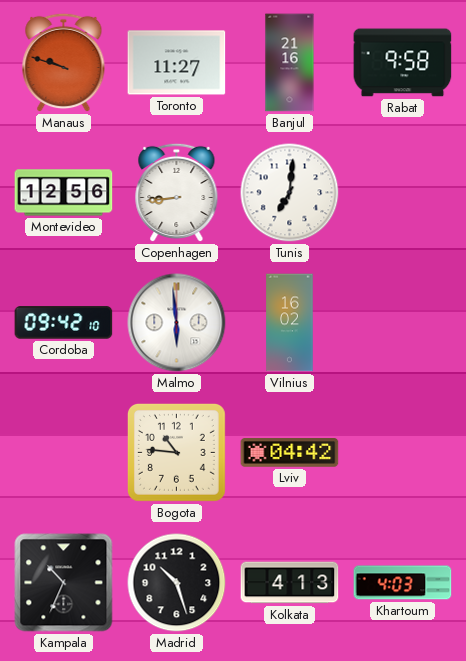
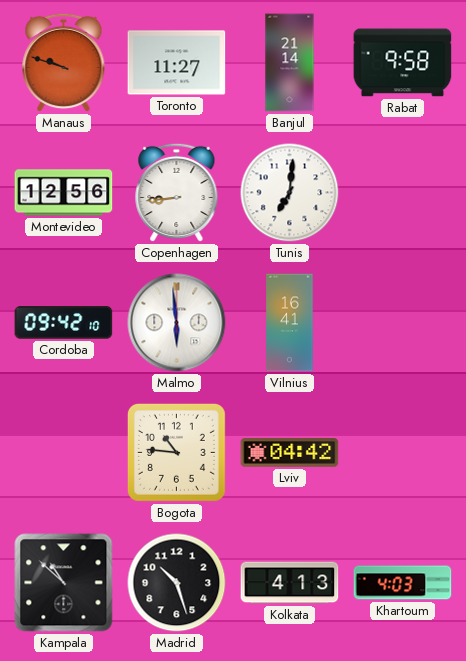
Banjul: 21:16 -> 21:14 (290, 63)
Vilnius: 16:02 -> 16:41 (290, 323)
Kampala: 10:34 -> 10:52 (64, 583)
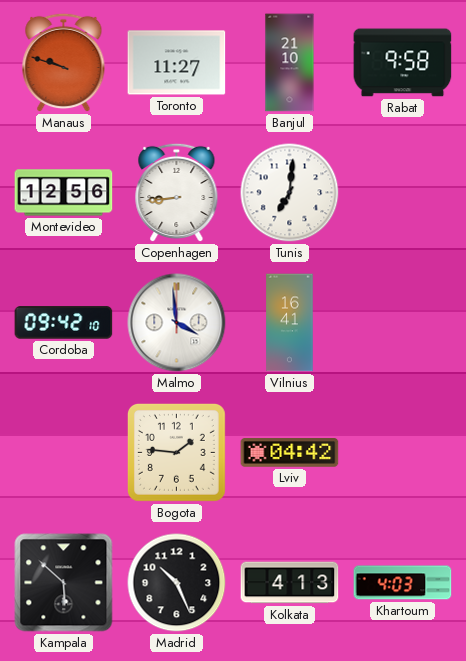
Banjul: 21:14 -> 21:10 (290, 63)
Malmo: 5:59 -> 3:59 (177, 323)
Bogota: 10:46 -> 1:46 (176, 452)
Kampala: 10:52 -> 5:52 (64, 583)
Madrid: 10:27 -> 10:26 (177, 583)
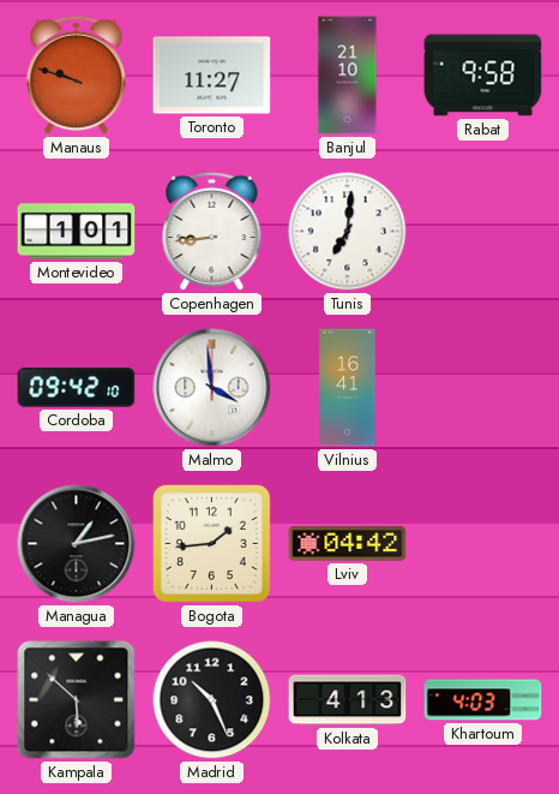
Montevideo: 12:56 -> 1:01 (77, 232)
Managua: none -> 1:13 (77, 544)
Bogota: 1:46 -> 1:44 (211, 543)
